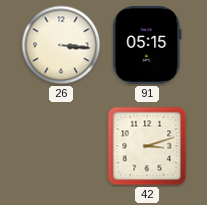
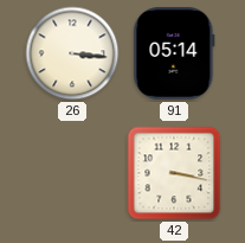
91: 05:15 -> 05:14 (174, 53)
42: 3:12 -> 3:17 (174, 173)
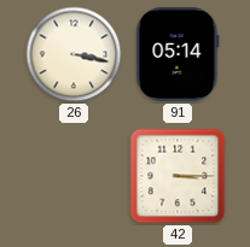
26: 3:16 -> 3:17 (74, 54)
42: 3:17 -> 3:15 (178, 176)
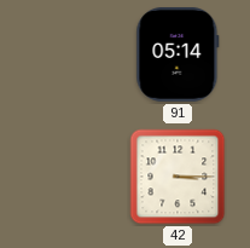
26: 3:17 -> none (74, 54)
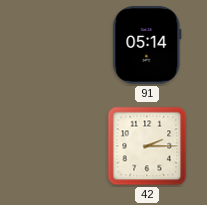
42: 3:15 -> 2:15 (147, 146)
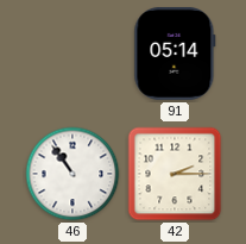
46: none -> 10:54 (72, 174)
